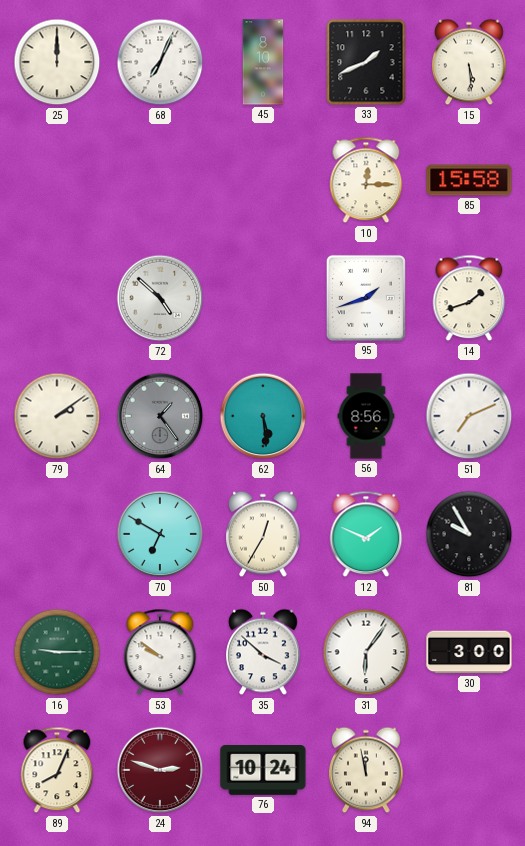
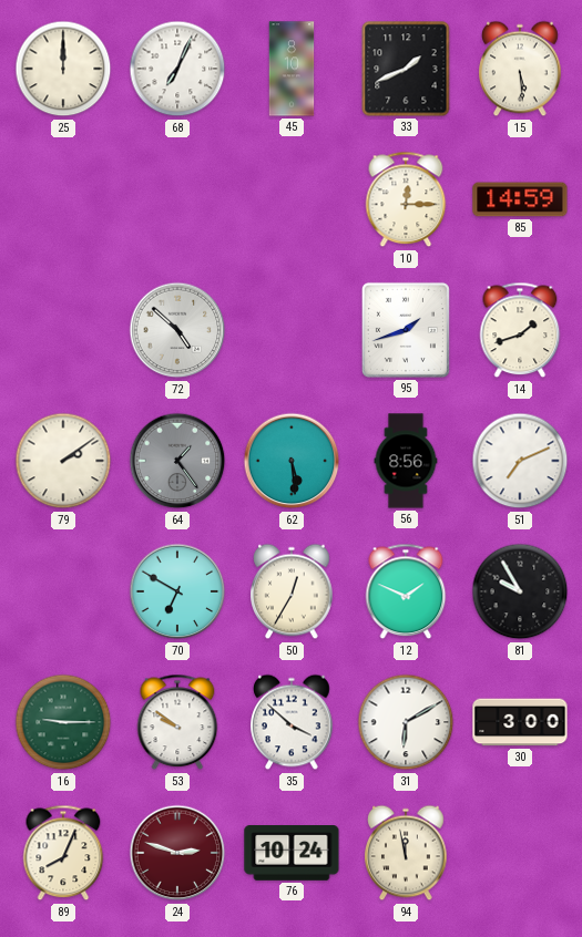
85: 15:58 -> 14:59 (520, 199)
31: 6:06 -> 6:10 (406, 722)
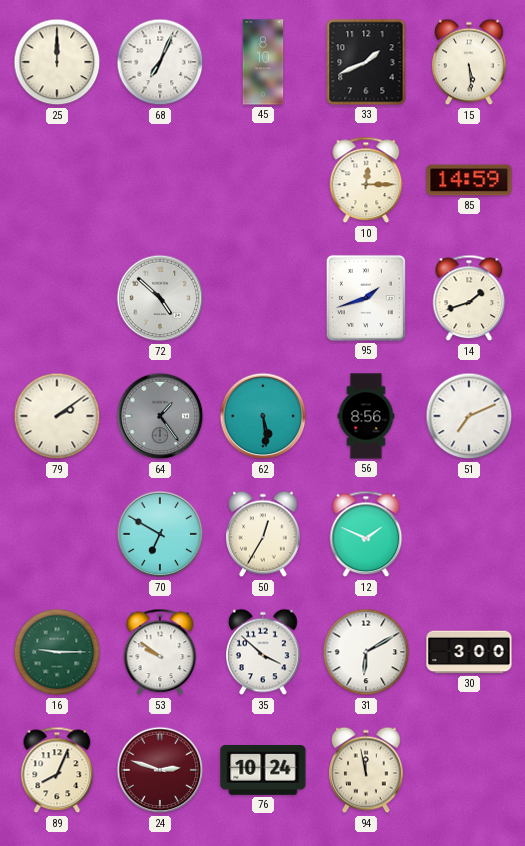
81: 9:55 -> none (520, 591)
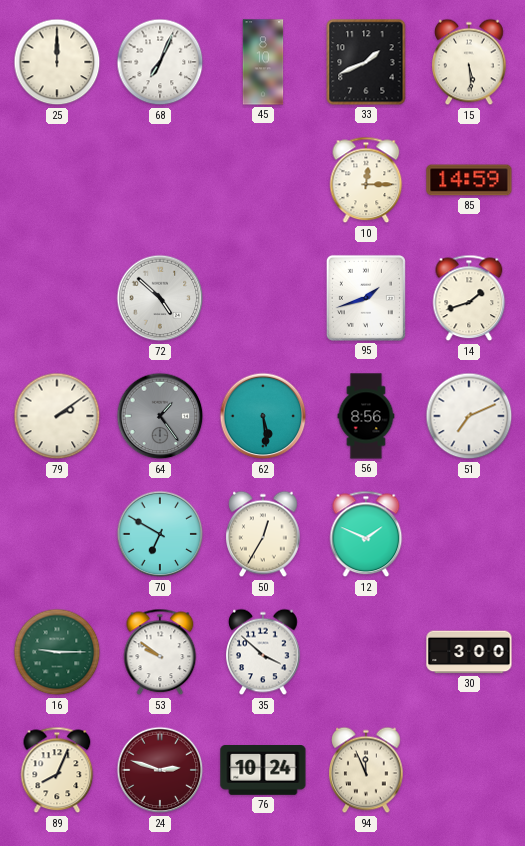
31: 6:10 -> none (366, 652)
94: 11:58 -> 11:56 (366, 770)
